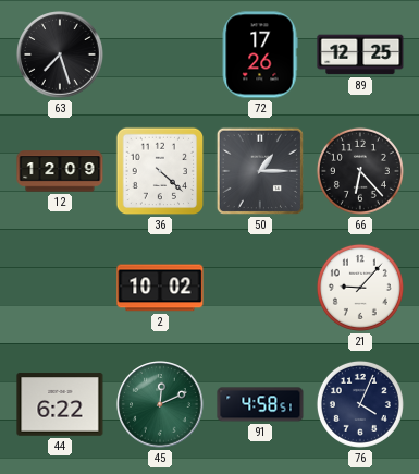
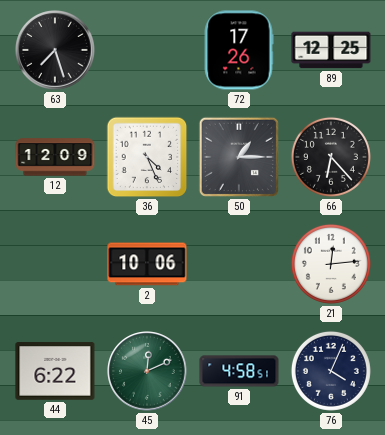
36: 4:22 -> 4:26 (147, 157)
2: 10:02 -> 10:06 (147, 264)
21: 9:07 -> 12:14 (331, 264)
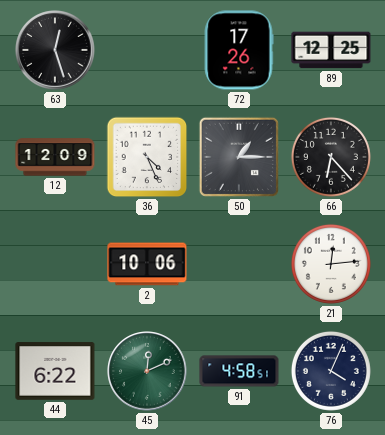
63: 7:27 -> 12:27 (55, 50)
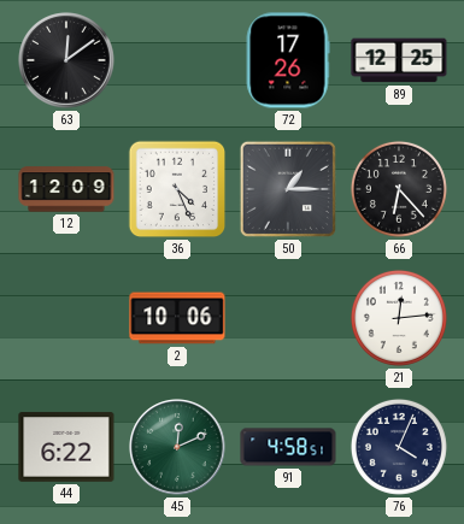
63: 12:27 -> 12:09 (66, 60)
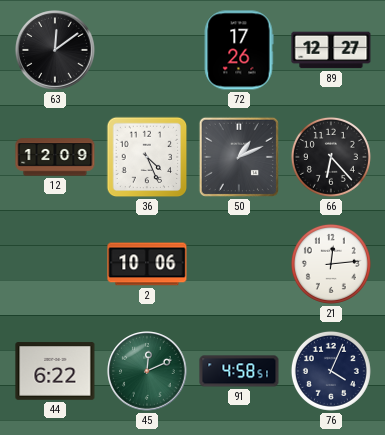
89: 12:25 -> 12:27 (331, 50)
50: 1:15 -> 1:11 (239, 157)
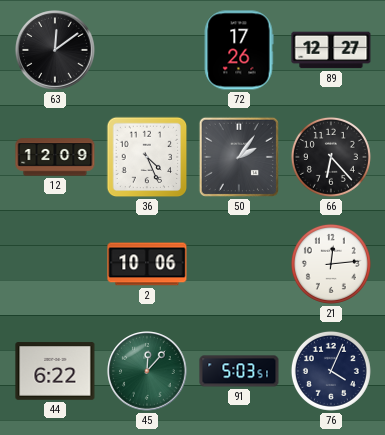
50: 1:11 -> 2:06 (239, 157)
45: 12:11 -> 12:07 (147, 371)
91: 4:58 -> 5:03 (239, 371)
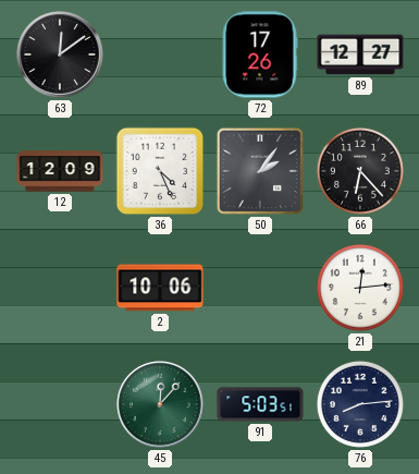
44: 6:22 -> none (55, 371)
76: 4:04 -> 8:14 (360, 404)
